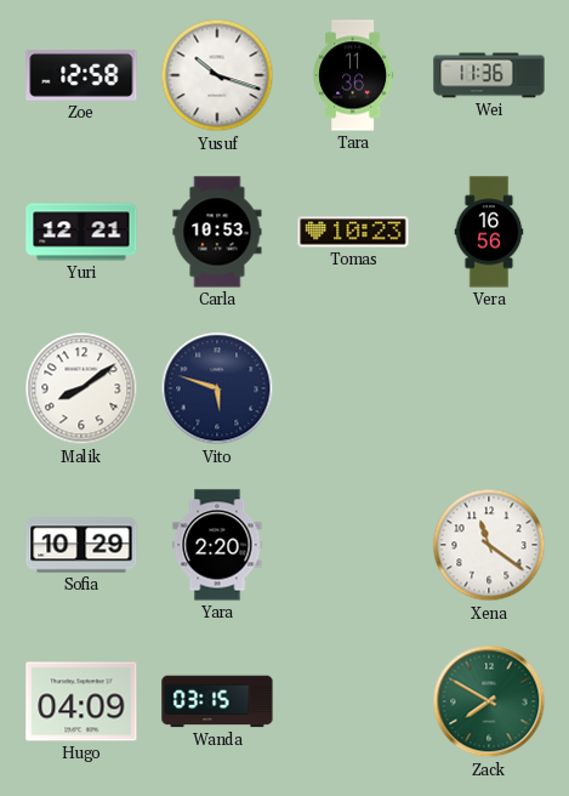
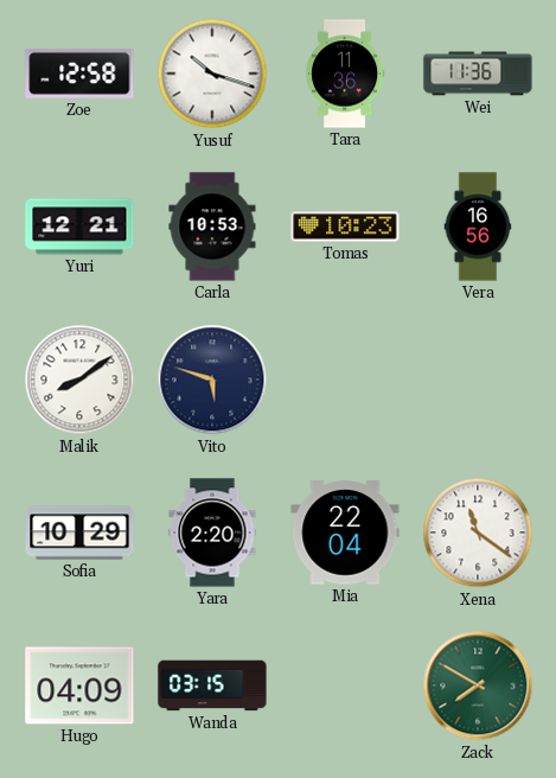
Mia: none -> 22:04 (345, 533)
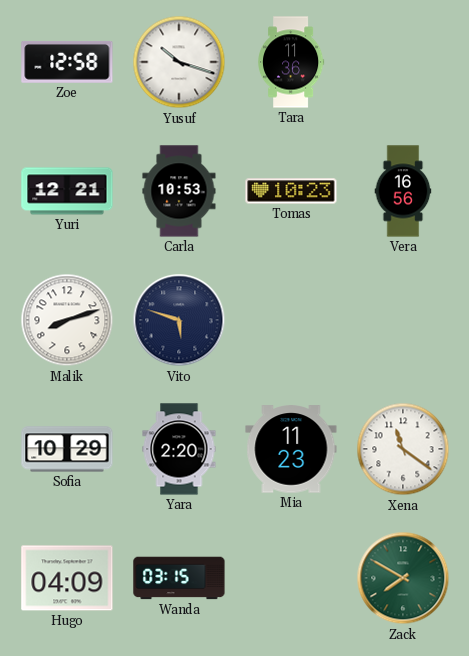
Wei: 11:36 -> none (478, 74)
Malik: 8:09 -> 8:12 (67, 320)
Mia: 22:04 -> 11:23 (291, 449)
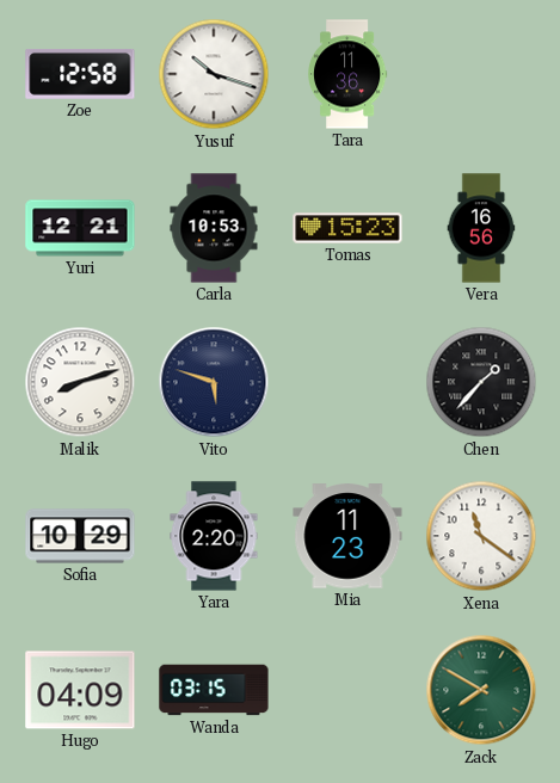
Tomas: 10:23 -> 15:23 (347, 228)
Chen: none -> 1:37 (481, 382)
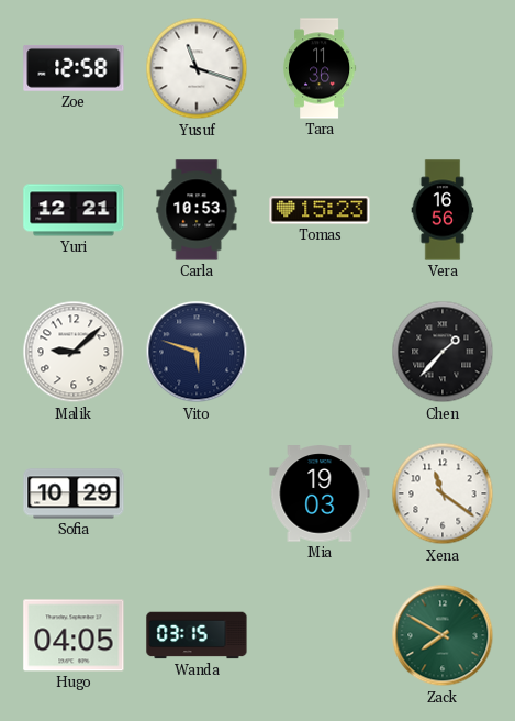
Yusuf: 10:18 -> 11:18 (197, 68)
Malik: 8:12 -> 9:08 (74, 352)
Yara: 2:20 -> none (214, 536)
Mia: 11:23 -> 19:03 (320, 493)
Hugo: 04:09 -> 04:05 (74, 635)
